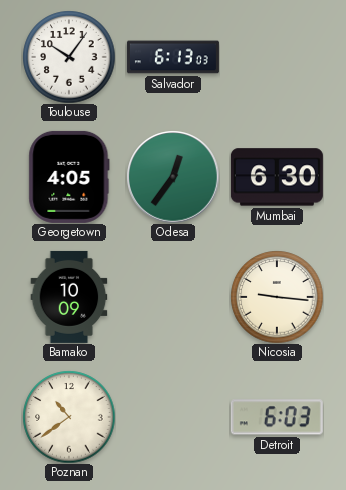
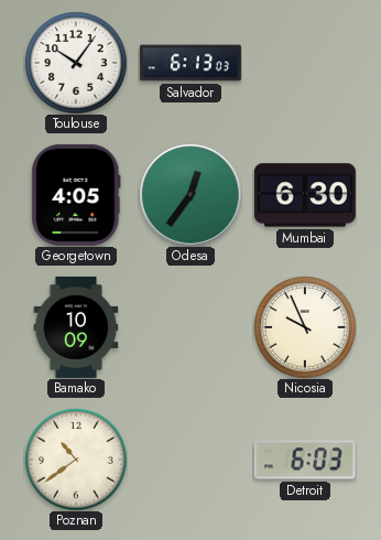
Nicosia: 9:16 -> 9:56 (305, 327)
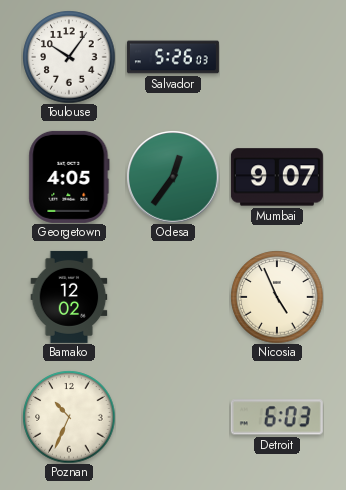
Salvador: 6:13 -> 5:26 (173, 57)
Mumbai: 6:30 -> 9:07 (277, 177)
Bamako: 10:09 -> 12:02 (69, 297)
Nicosia: 9:56 -> 4:56 (277, 297)
Poznan: 10:39 -> 10:34 (69, 417)
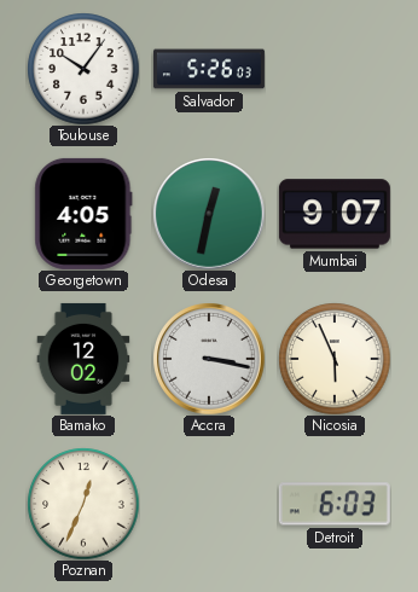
Odesa: 12:36 -> 12:32 (209, 214)
Accra: none -> 3:17 (209, 359)
Nicosia: 4:56 -> 5:56 (335, 359)
Poznan: 10:34 -> 12:34 (83, 504)
